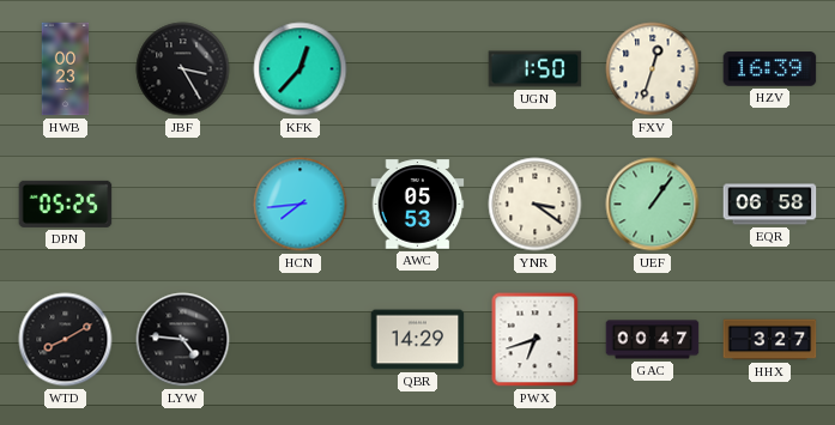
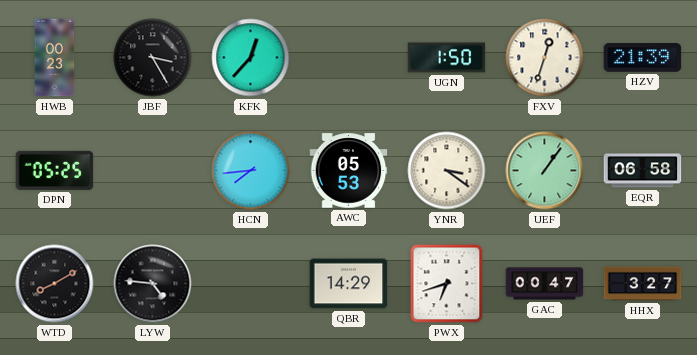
HZV: 16:39 -> 21:39 (643, 58)
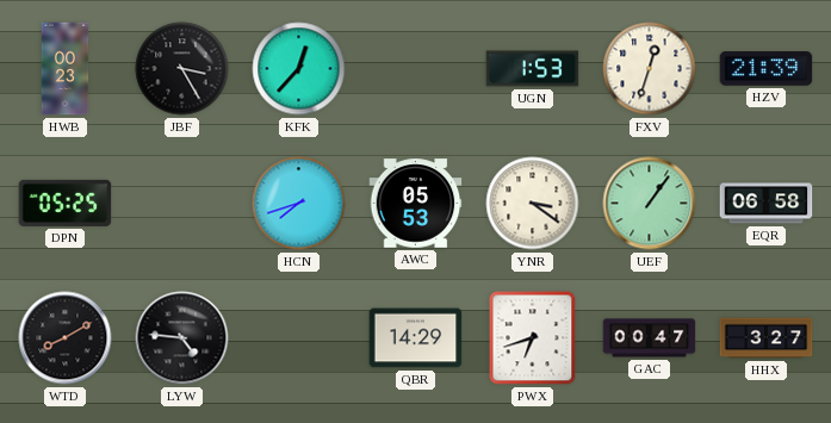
UGN: 1:50 -> 1:53 (533, 69)
HCN: 7:44 -> 7:42 (299, 204)
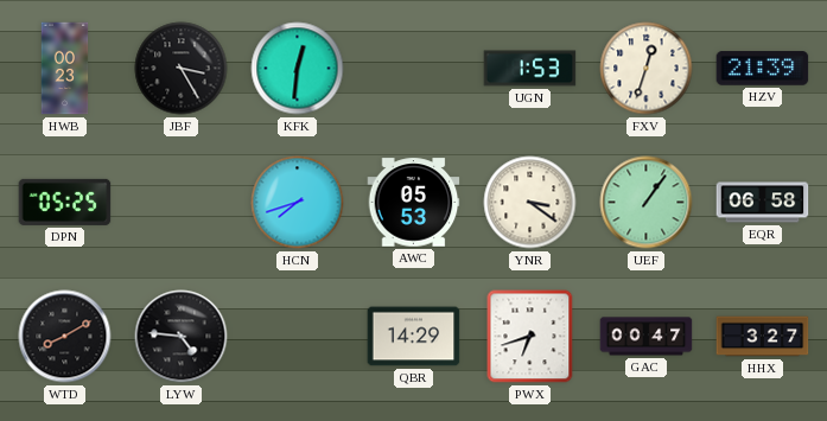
KFK: 12:37 -> 12:31 (298, 69)
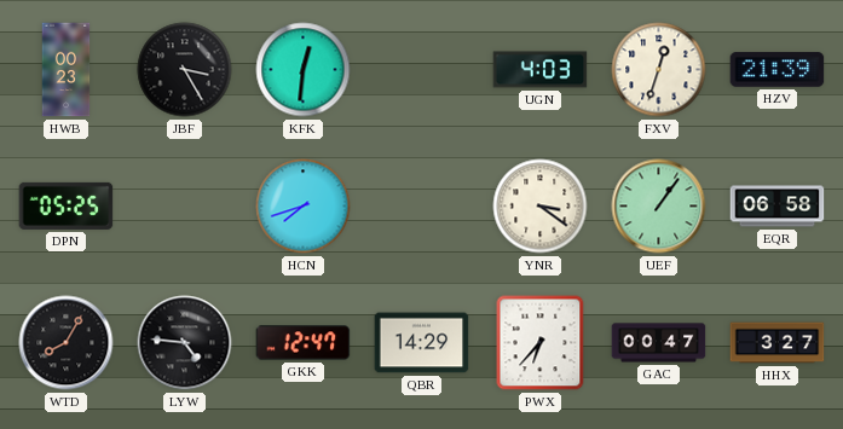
UGN: 1:53 -> 4:03 (541, 70)
AWC: 05:53 -> none (414, 203)
WTD: 8:10 -> 8:05 (67, 343)
GKK: none -> 12:47 (304, 343)
PWX: 6:42 -> 6:37 (541, 343)
